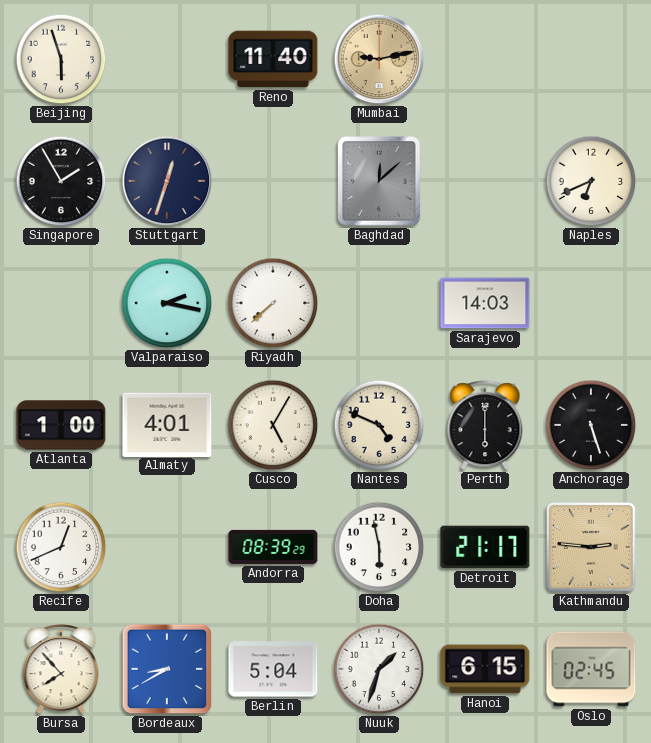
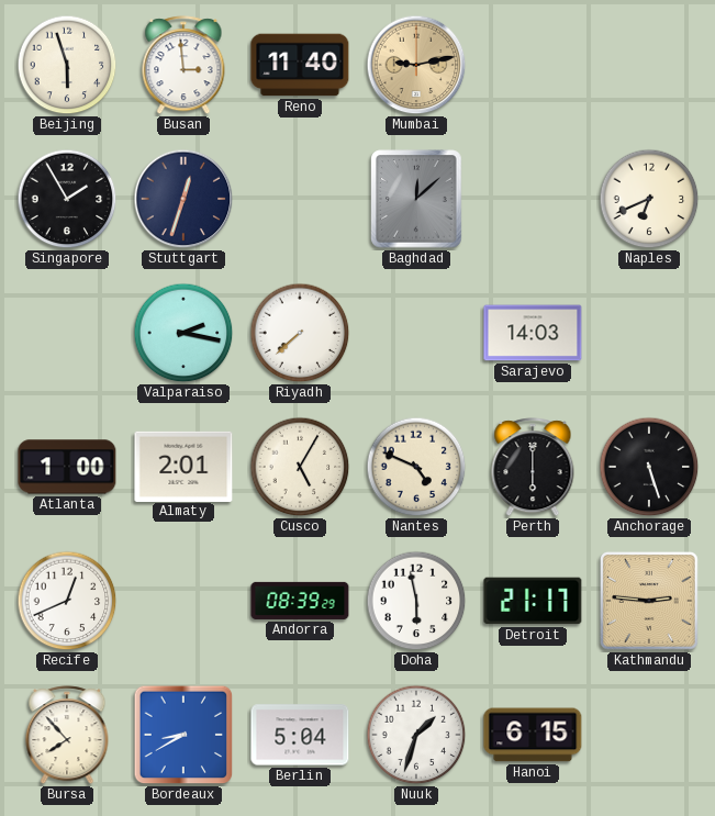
Busan: none -> 2:59 (183, 66)
Almaty: 4:01 -> 2:01 (183, 466)
Oslo: 02:45 -> none (591, 669)
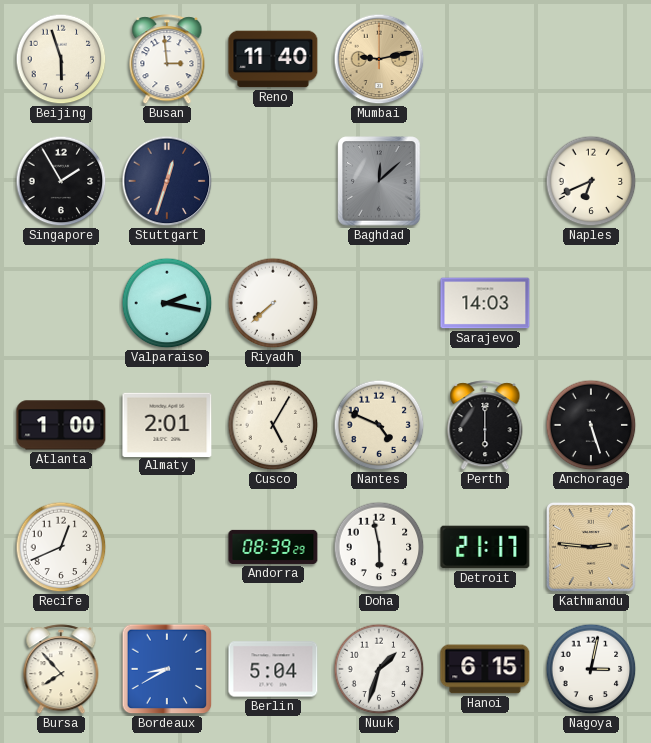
Nagoya: none -> 3:02 (591, 669)
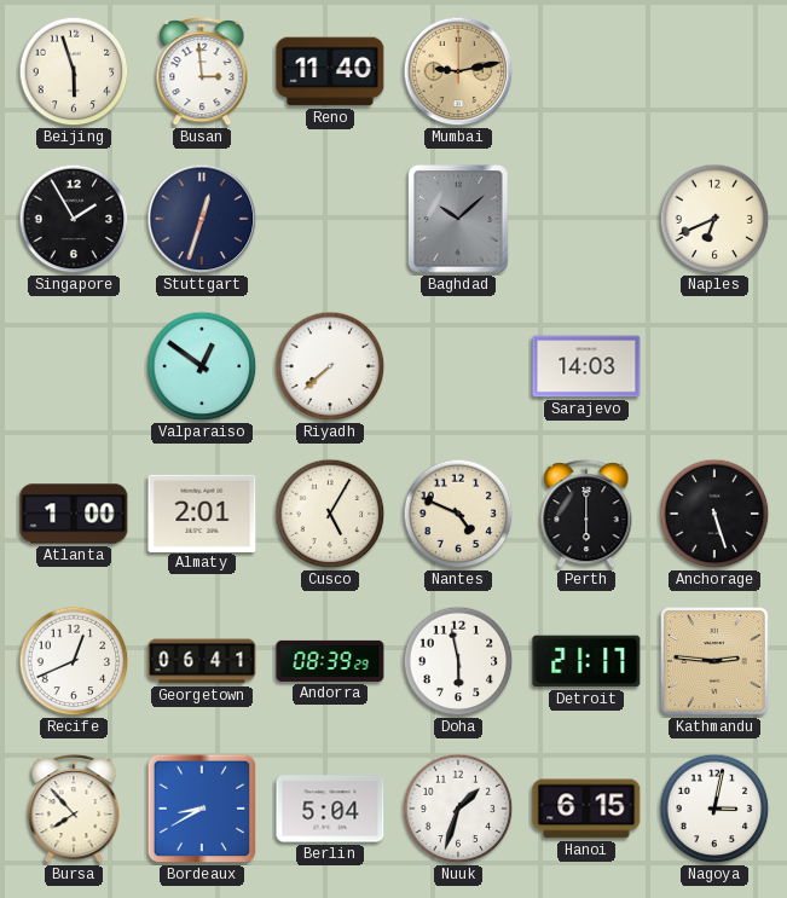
Baghdad: 12:08 -> 10:08 (458, 219)
Valparaiso: 2:17 -> 12:51 (202, 366)
Georgetown: none -> 06:41 (202, 661)
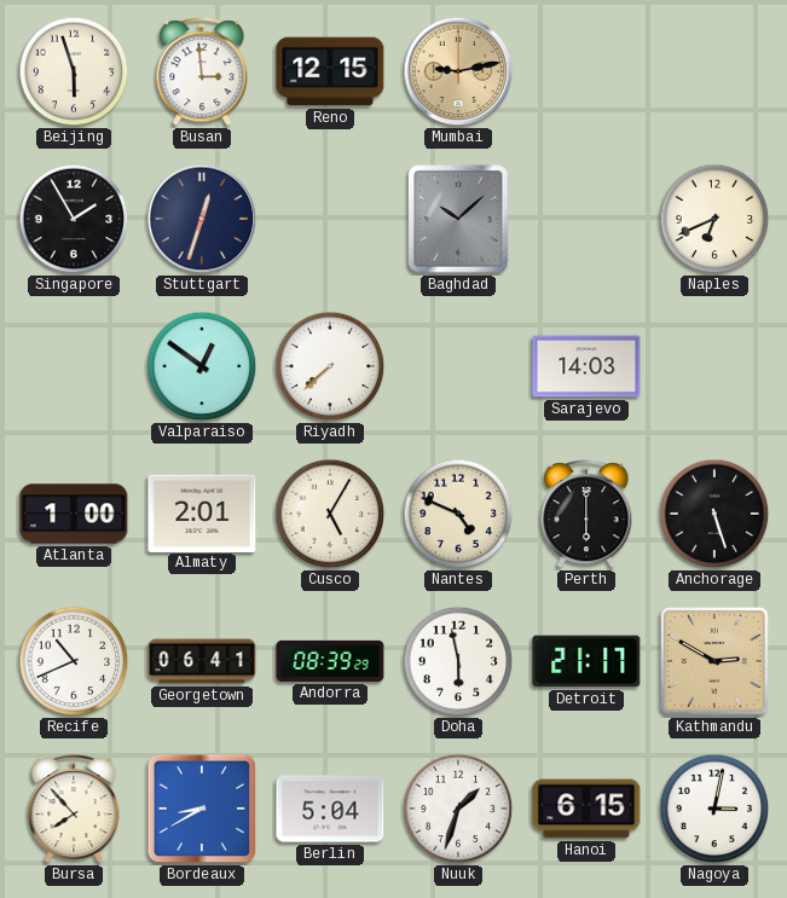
Reno: 11:40 -> 12:15 (330, 71)
Recife: 12:41 -> 10:41 (74, 661)
Kathmandu: 2:46 -> 2:50 (714, 661)
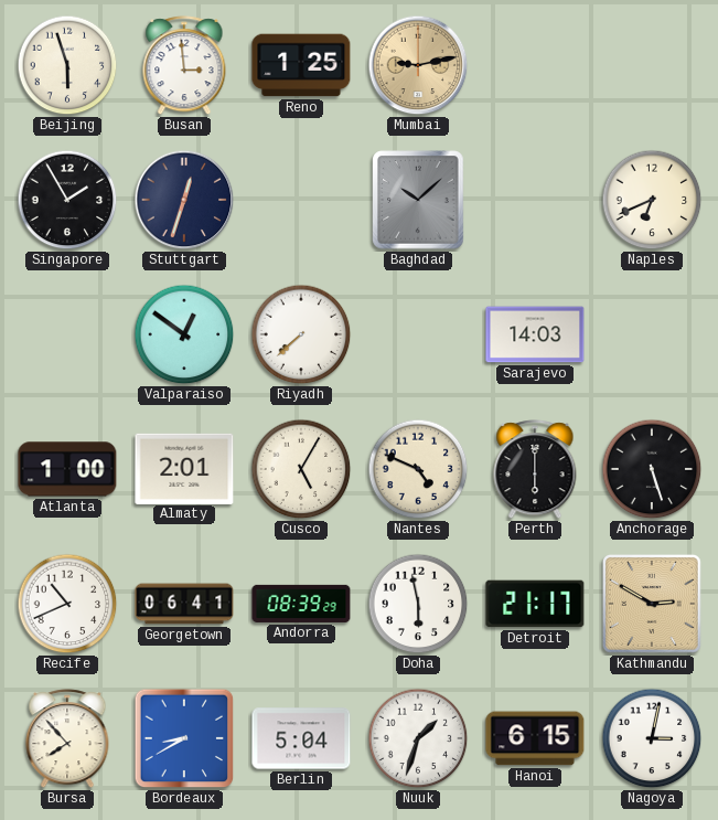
Reno: 12:15 -> 1:25 (301, 65)
